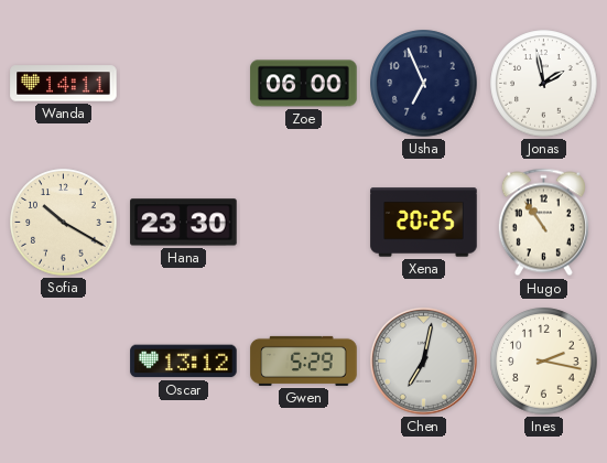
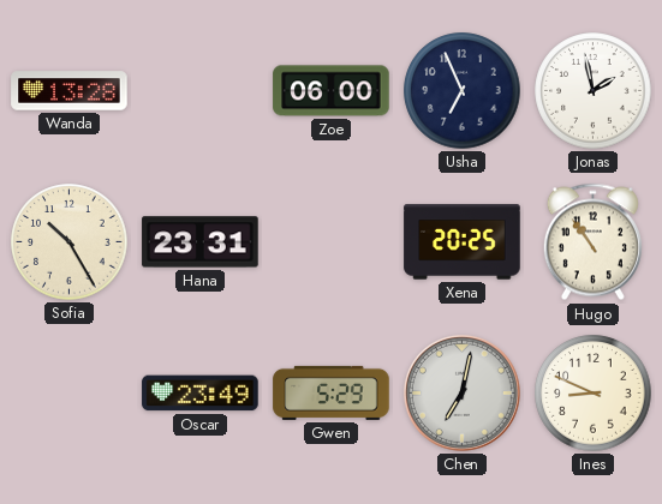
Wanda: 14:11 -> 13:28 (70, 91)
Sofia: 10:20 -> 10:25 (70, 242)
Hana: 23:30 -> 23:31 (201, 242)
Oscar: 13:12 -> 23:49 (201, 394)
Ines: 2:17 -> 8:49 (594, 394)
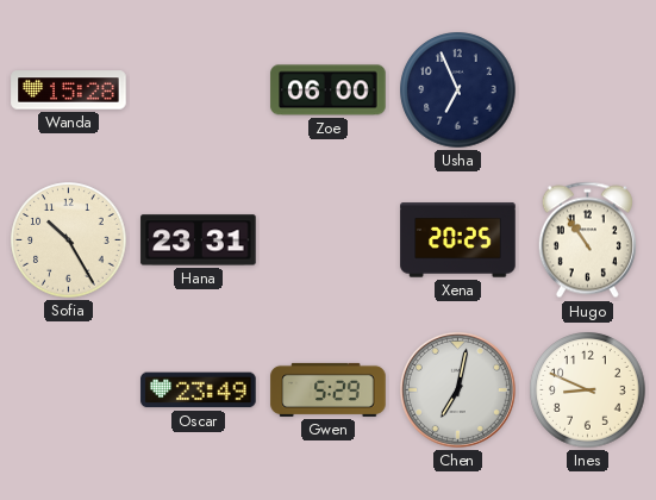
Wanda: 13:28 -> 15:28 (69, 90)
Jonas: 1:58 -> none (594, 91)
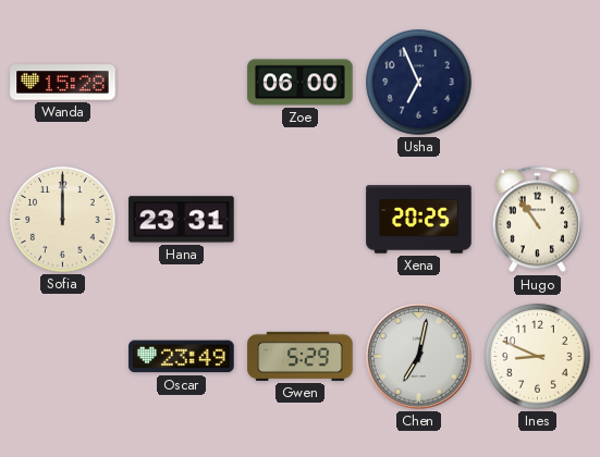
Sofia: 10:25 -> 12:00 (63, 220)
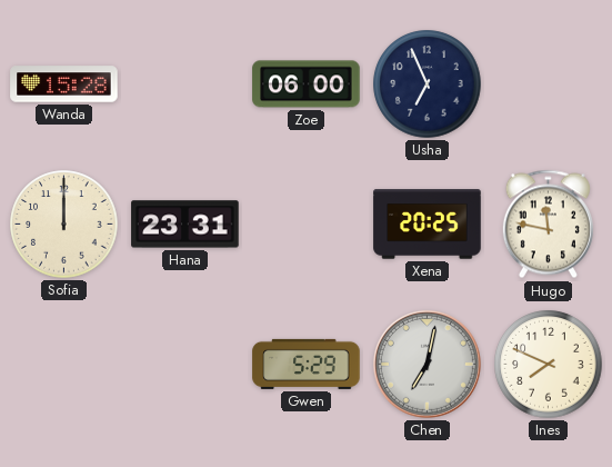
Hugo: 10:54 -> 11:47 (548, 225)
Oscar: 23:49 -> none (182, 357)
Ines: 8:49 -> 7:49 (549, 365)
